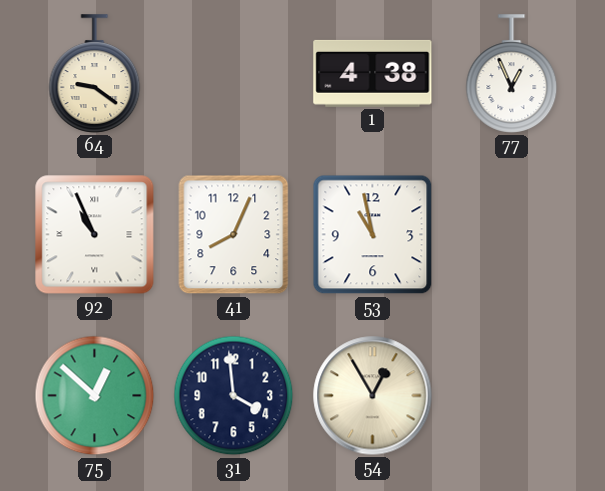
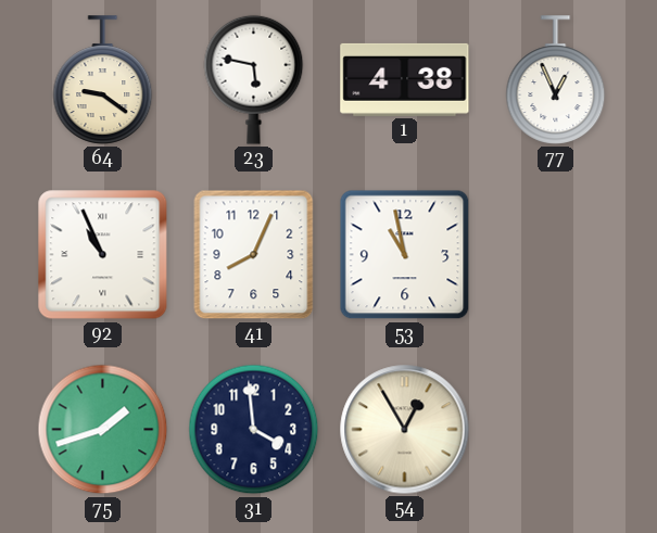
23: none -> 5:47 (254, 79)
75: 12:52 -> 1:42 (103, 430)
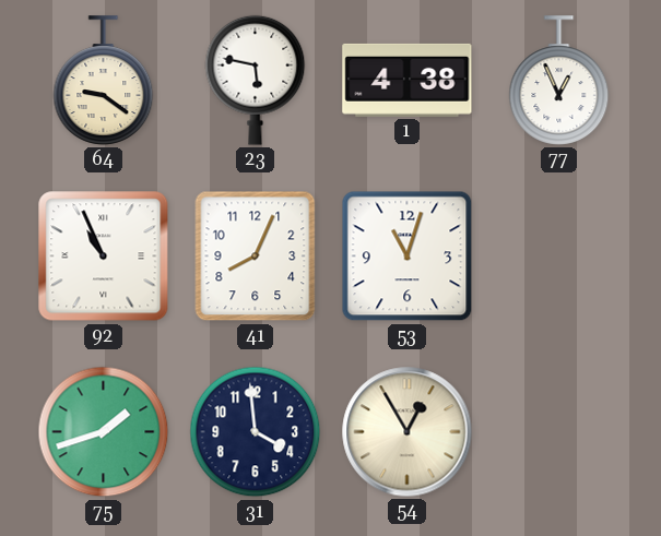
53: 10:58 -> 11:03 (408, 257)
